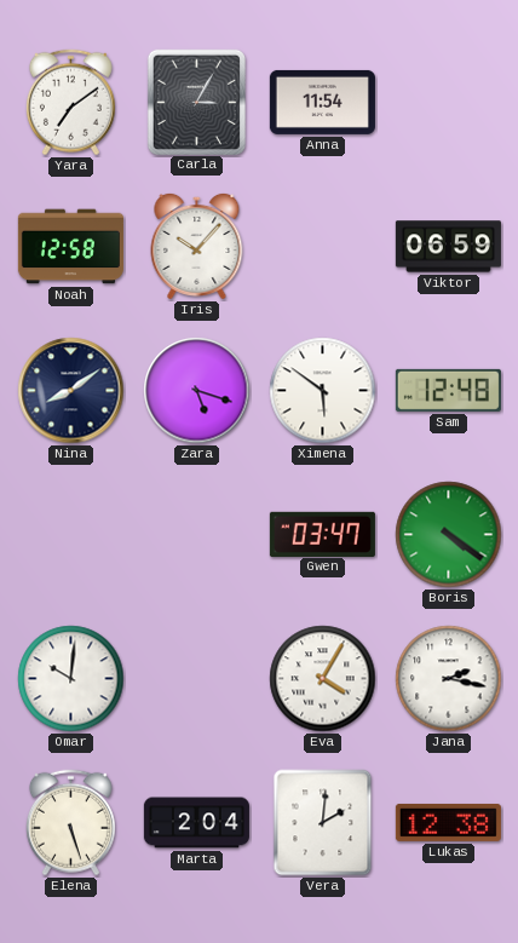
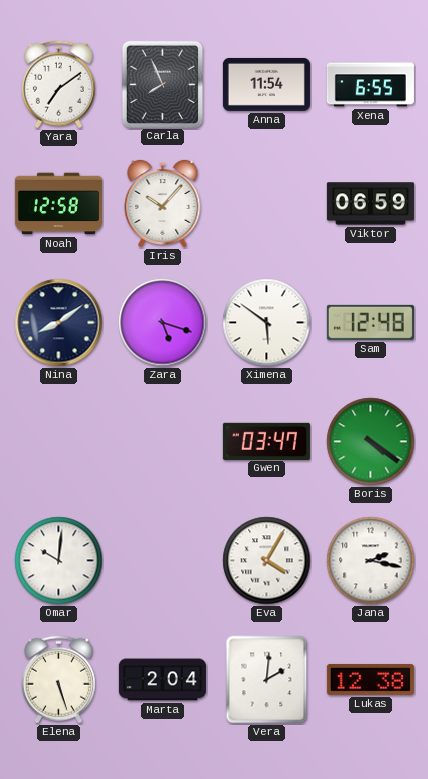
Carla: 3:05 -> 7:56 (162, 84)
Xena: none -> 6:55 (370, 85)
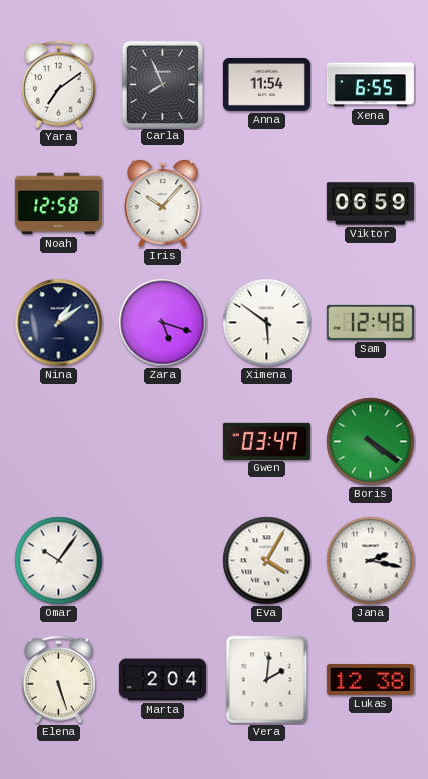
Nina: 8:09 -> 1:09 (59, 323)
Omar: 10:01 -> 10:06 (59, 561)
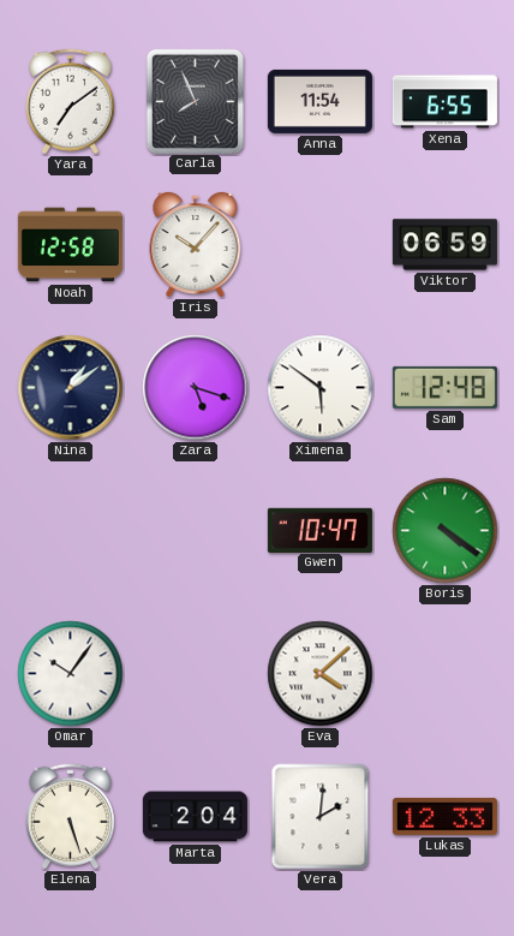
Gwen: 03:47 -> 10:47 (319, 530)
Eva: 4:05 -> 4:08 (321, 674)
Jana: 2:17 -> none (371, 561)
Lukas: 12:38 -> 12:33 (444, 816)
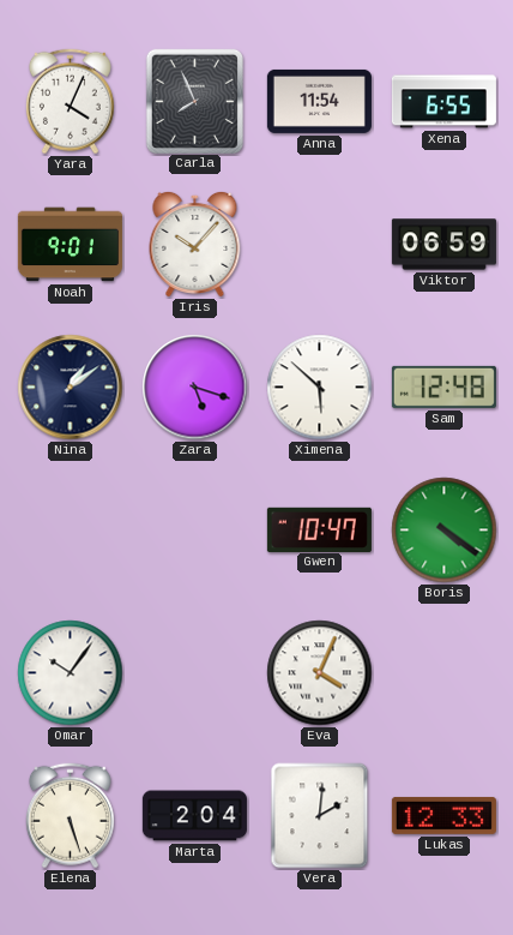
Yara: 7:09 -> 4:04 (70, 102)
Noah: 12:58 -> 9:01 (70, 245)
Ximena: 5:51 -> 5:52 (320, 388)
Eva: 4:08 -> 4:04 (320, 673)
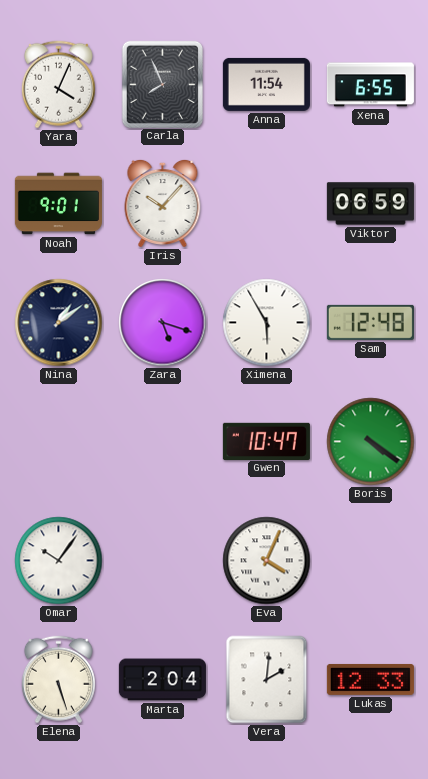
Ximena: 5:52 -> 5:55 (267, 323)
